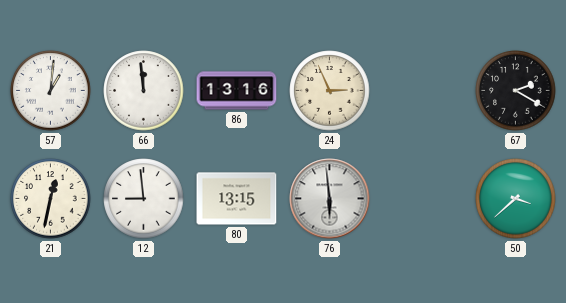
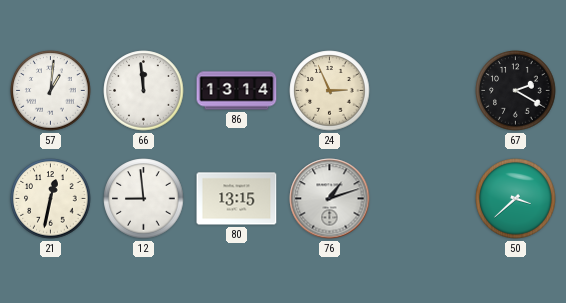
86: 13:16 -> 13:14 (237, 91)
76: 5:59 -> 1:12 (330, 199)
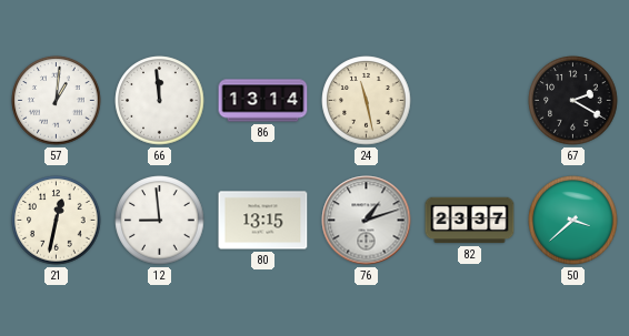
24: 2:56 -> 11:28 (367, 101)
82: none -> 23:37 (470, 221)
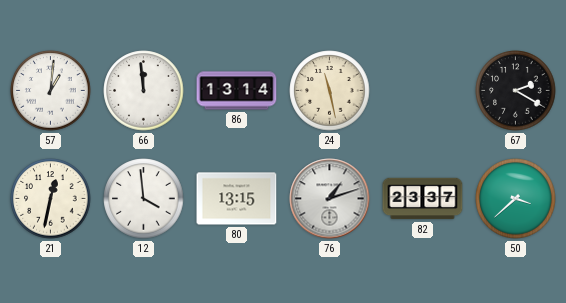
12: 8:59 -> 3:59 (144, 199)
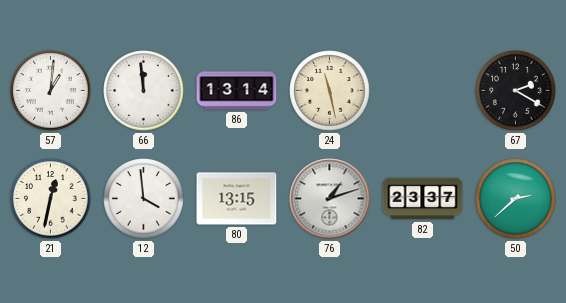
50: 3:38 -> 2:38 (516, 199)
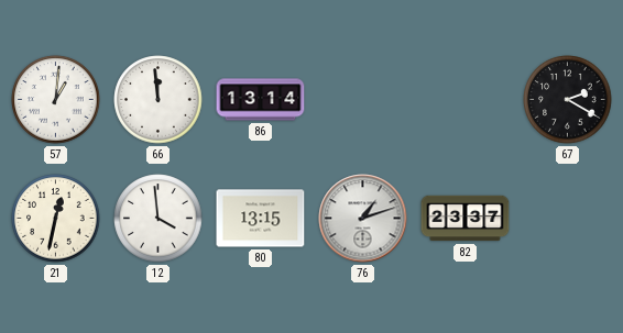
24: 11:28 -> none (330, 91)
50: 2:38 -> none (516, 199)
